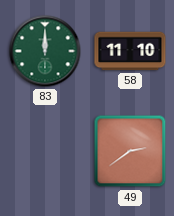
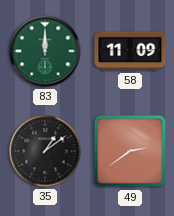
58: 11:10 -> 11:09 (130, 51)
35: none -> 1:09 (45, 151)
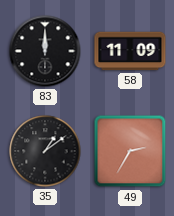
83 dial: green -> black (45, 51)
49: 2:39 -> 2:35 (130, 151)
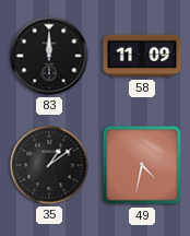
49: 2:35 -> 4:32 (142, 165)
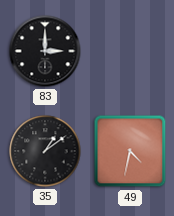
83: 12:00 -> 3:00 (45, 51)
58: 11:09 -> none (142, 56)
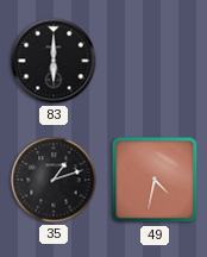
83: 3:00 -> 6:00 (54, 61)
35: 1:09 -> 1:12 (54, 180)
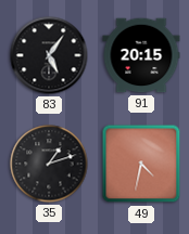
83: 6:00 -> 5:06 (49, 55)
91: none -> 20:15 (141, 55)
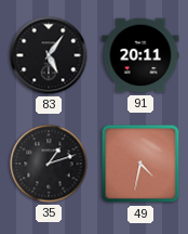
91: 20:15 -> 20:11 (140, 55)
